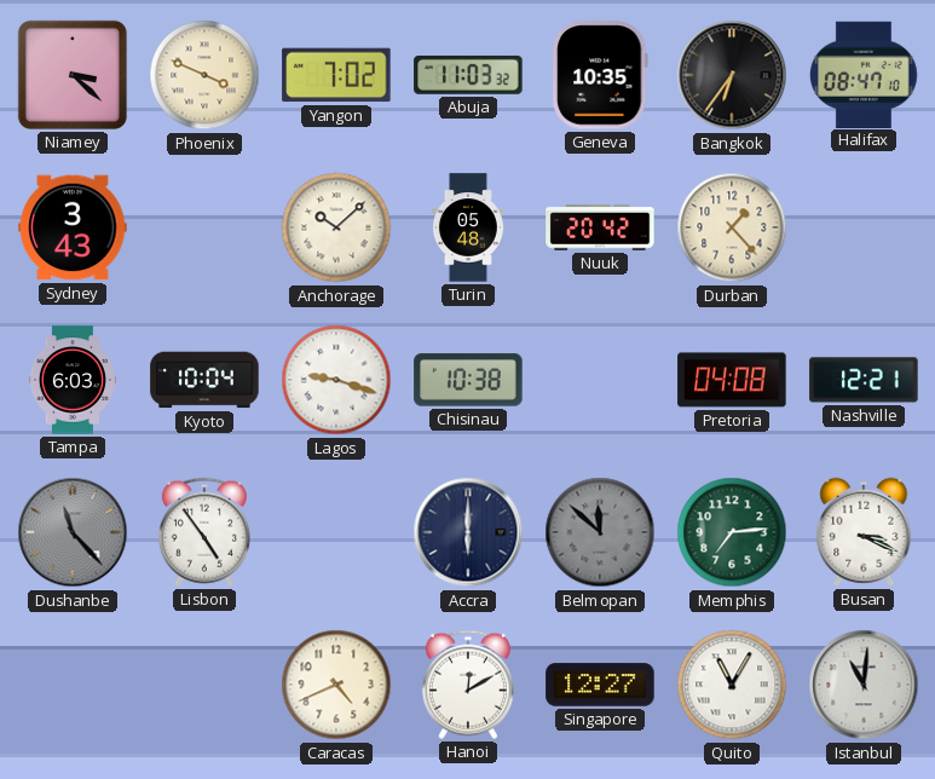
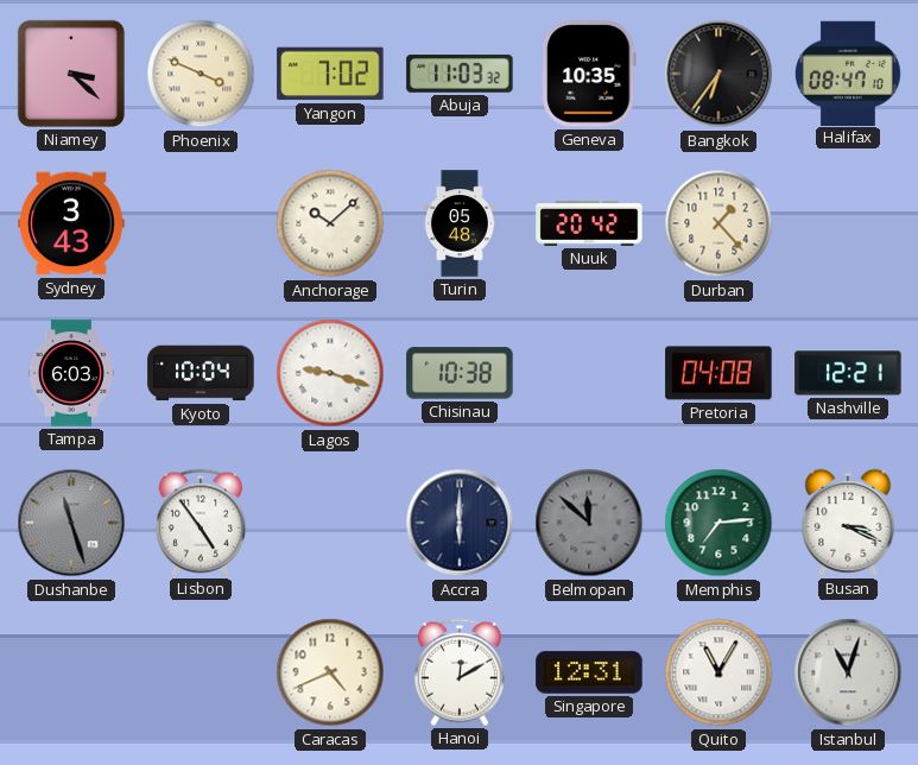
Dushanbe: 11:23 -> 11:27 (71, 523)
Singapore: 12:27 -> 12:31 (589, 672)
Istanbul: 11:01 -> 11:03 (848, 672)
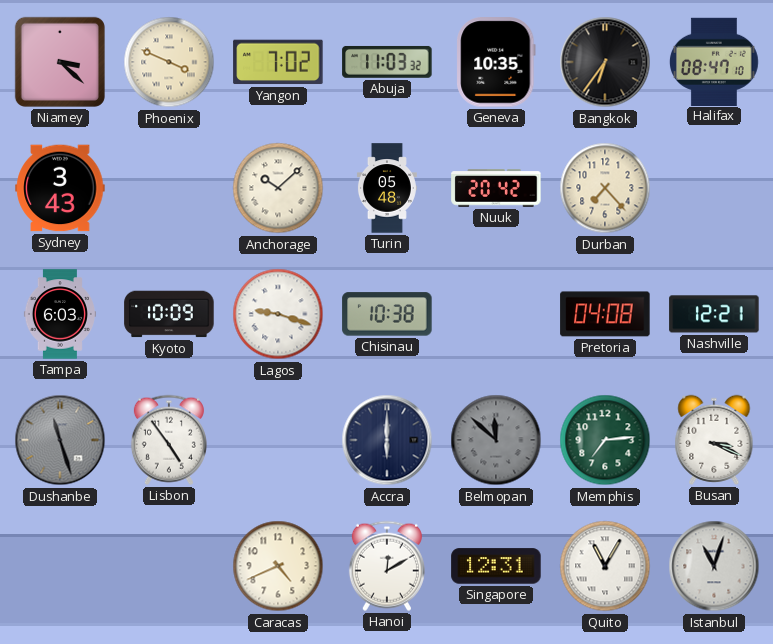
Durban: 1:23 -> 7:23 (605, 188)
Kyoto: 10:04 -> 10:09 (169, 314)
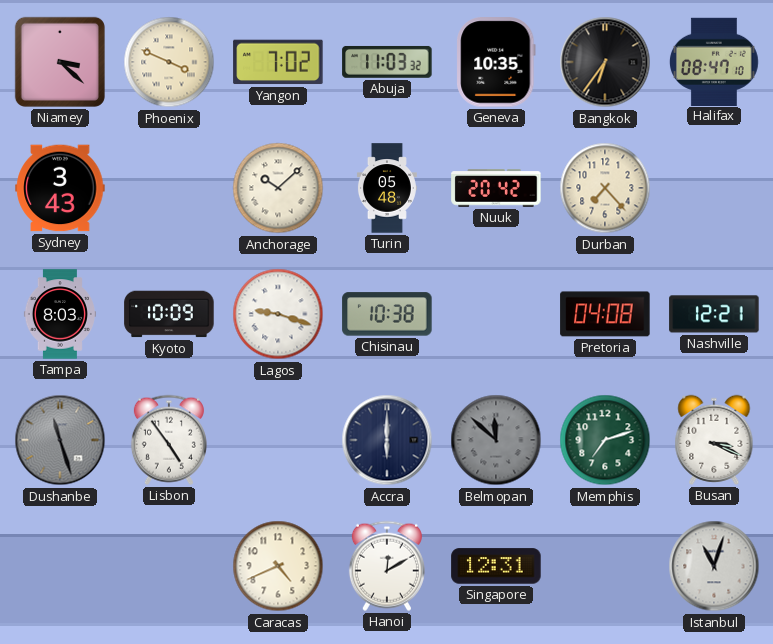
Tampa: 6:03 -> 8:03 (60, 314)
Memphis: 7:14 -> 7:12 (605, 440)
Quito: 11:05 -> none (605, 566)
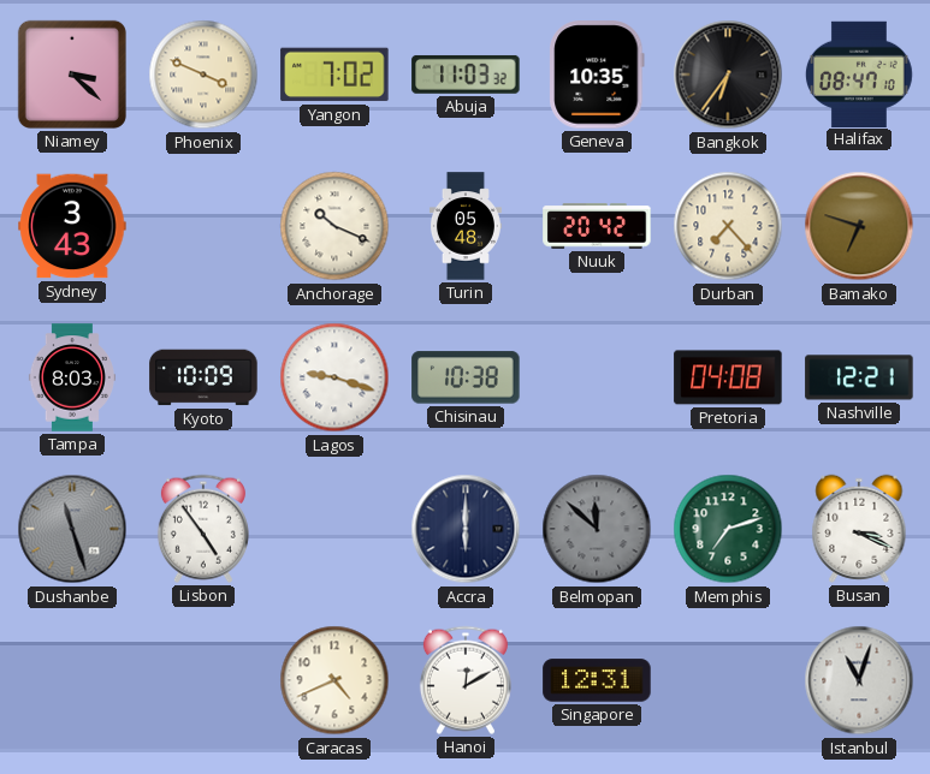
Anchorage: 10:08 -> 10:19 (334, 226)
Bamako: none -> 6:48 (859, 226)
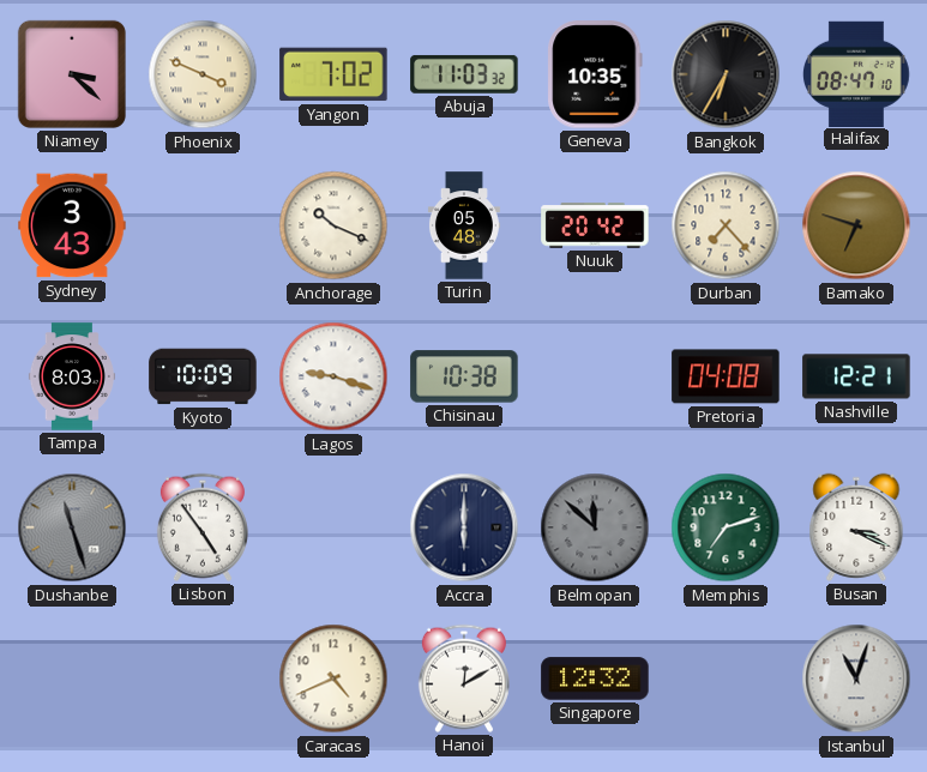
Bangkok: 6:36 -> 6:35 (726, 74)
Singapore: 12:31 -> 12:32 (595, 678)
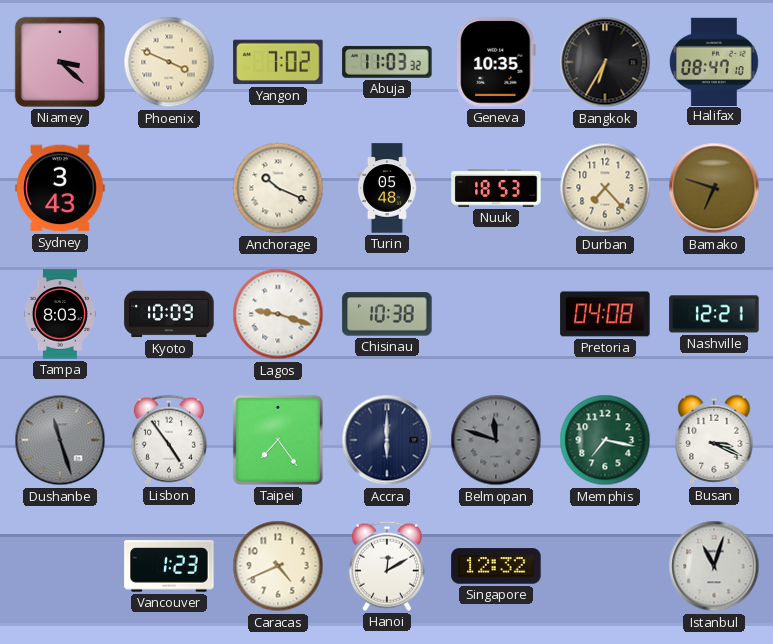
Nuuk: 20:42 -> 18:53 (496, 188)
Taipei: none -> 7:24 (278, 440)
Belmopan: 11:52 -> 11:48 (496, 440)
Memphis: 7:12 -> 7:17 (605, 440)
Vancouver: none -> 1:23 (169, 566)
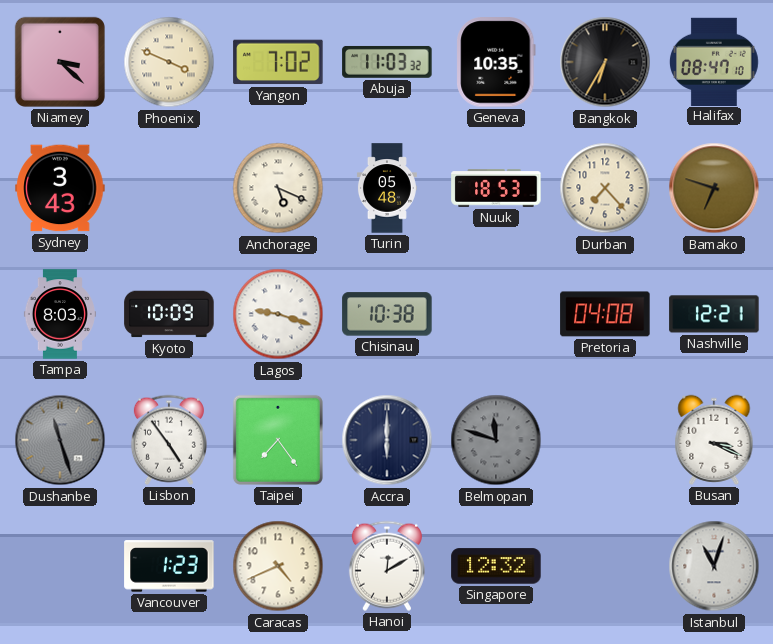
Anchorage: 10:19 -> 5:19 (278, 188)
Memphis: 7:17 -> none (605, 440)
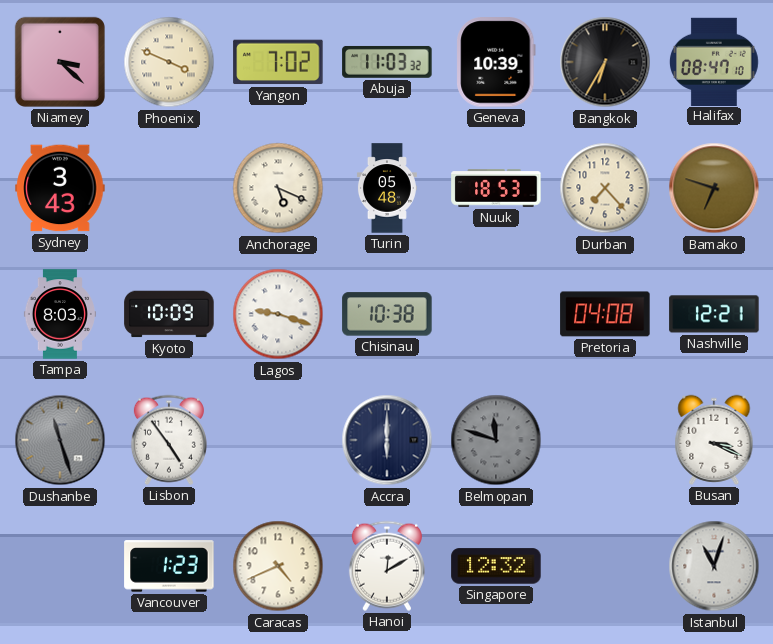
Geneva: 10:35 -> 10:39 (496, 62)
Taipei: 7:24 -> none (278, 440)
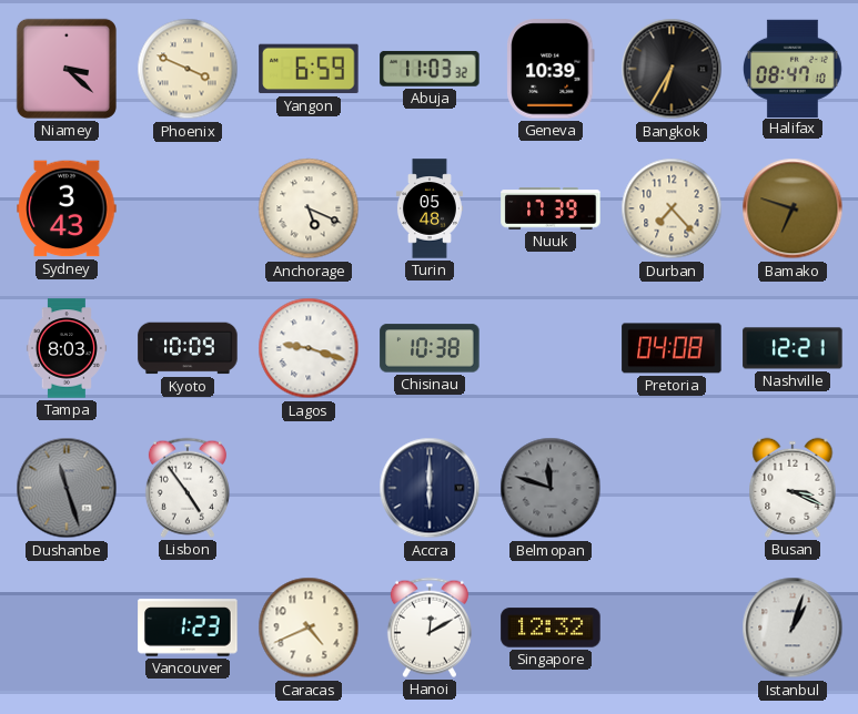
Yangon: 7:02 -> 6:59 (309, 69)
Nuuk: 18:53 -> 17:39 (551, 208)
Istanbul: 11:03 -> 1:03 (793, 628)
